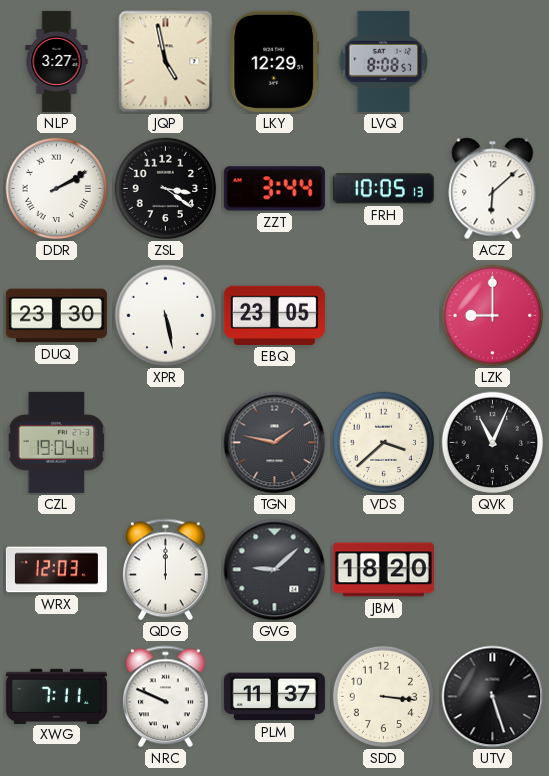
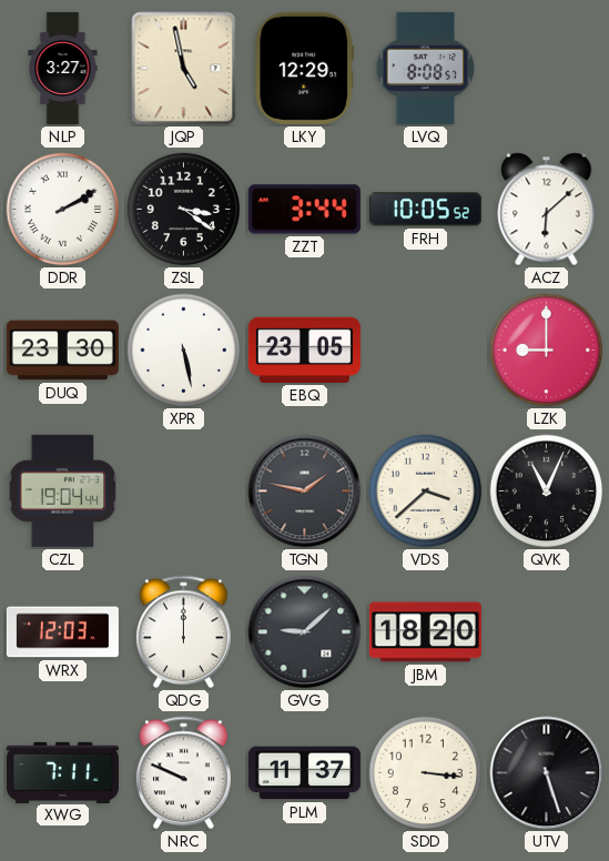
FRH: 10:05:13 -> 10:05:52 (425, 210)
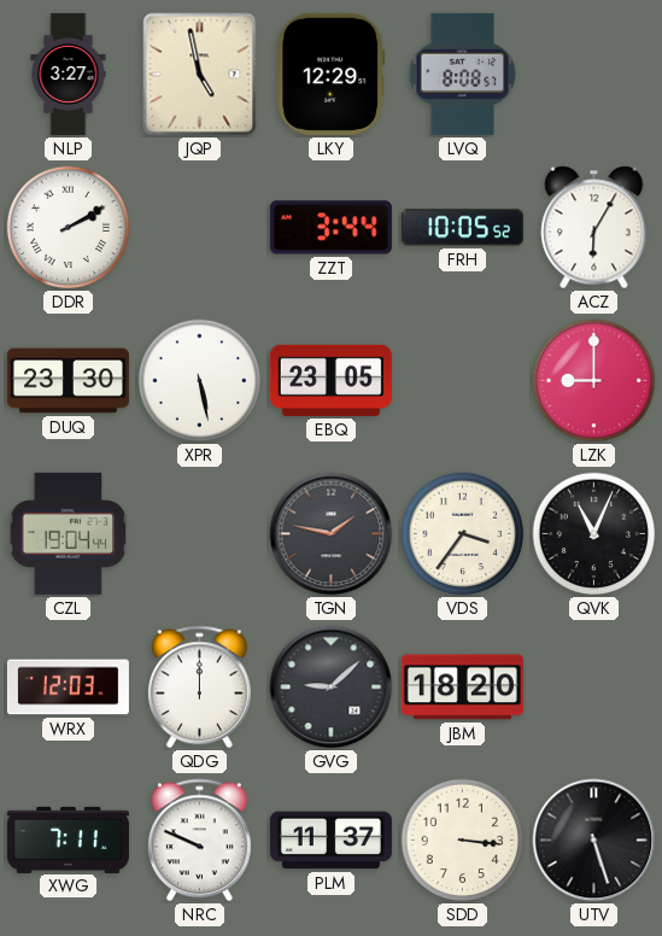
ZSL: 3:21 -> none (184, 210)
ACZ: 6:08 -> 6:05 (594, 228)
VDS: 3:38 -> 3:36 (463, 534)
